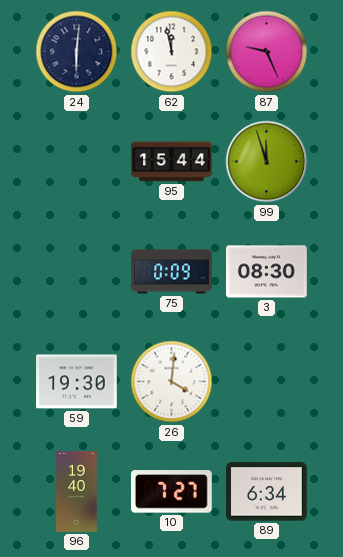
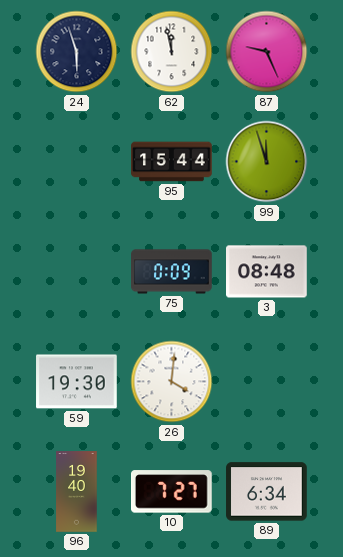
24: 6:01 -> 5:57 (77, 52)
3: 08:30 -> 08:48 (267, 272)
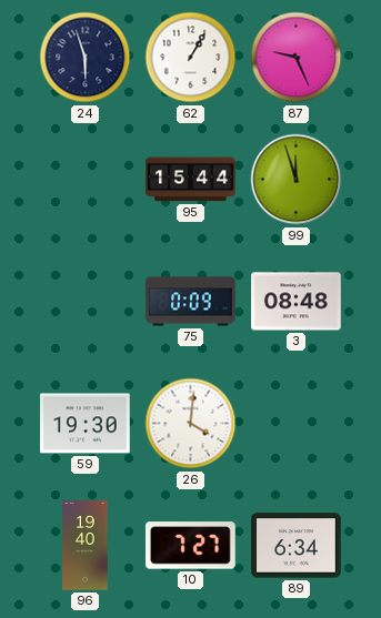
62: 11:58 -> 1:05 (191, 58)
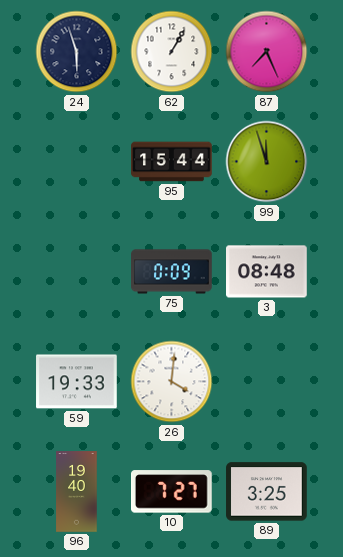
87: 9:26 -> 7:26 (267, 52)
59: 19:30 -> 19:33 (77, 382)
89: 6:34 -> 3:25 (267, 492)
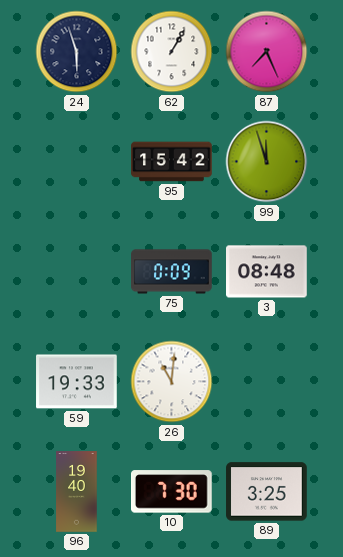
95: 15:44 -> 15:42 (172, 162)
26: 4:01 -> 11:01 (172, 382)
10: 7:27 -> 7:30 (172, 492)
